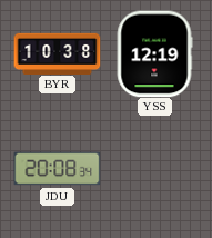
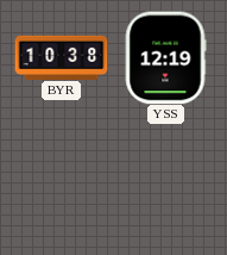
JDU: 20:08 -> none (57, 169)
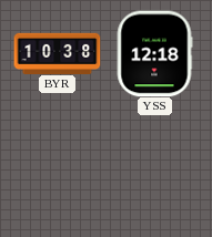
YSS: 12:19 -> 12:18 (154, 53)
